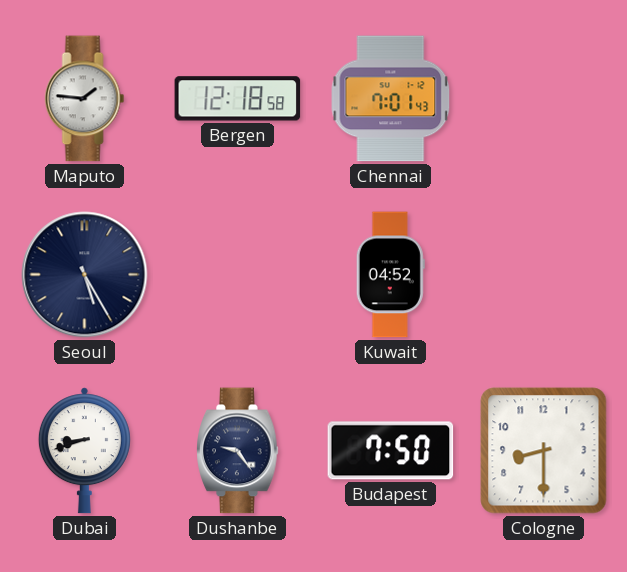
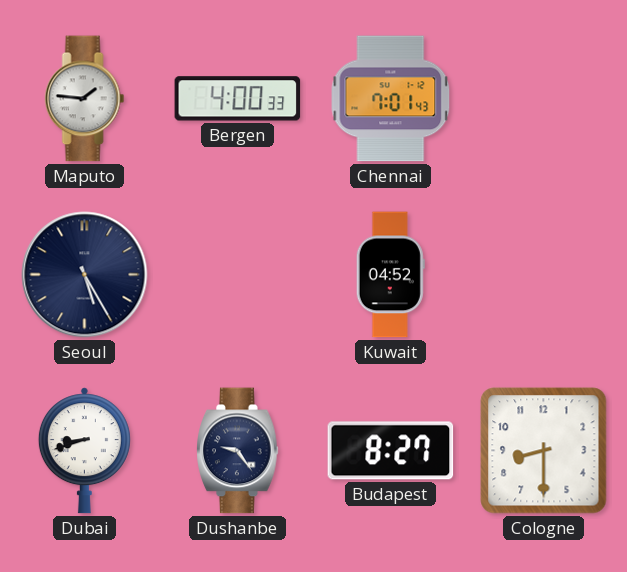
Bergen: 12:18 -> 4:00 (238, 99)
Budapest: 7:50 -> 8:27 (391, 451)
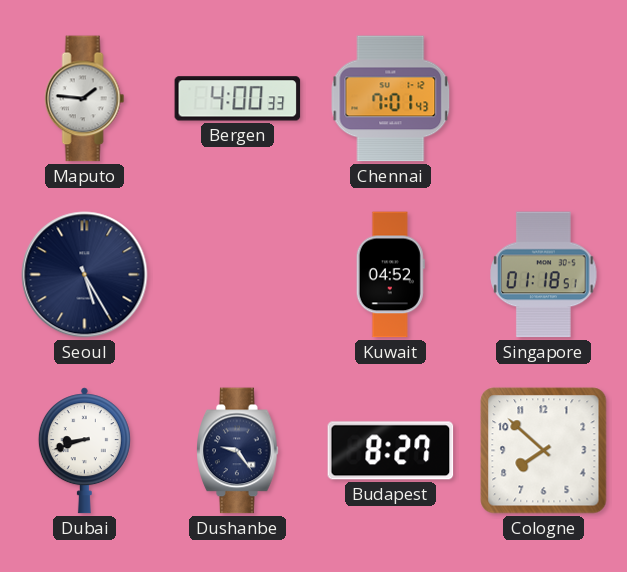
Singapore: none -> 01:18 (544, 275)
Cologne: 8:30 -> 7:52 (544, 451)
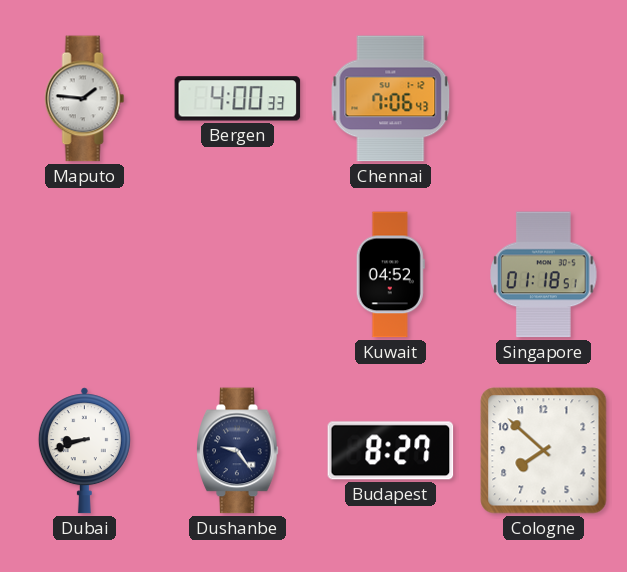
Chennai: 7:01 -> 7:06 (391, 99)
Seoul: 5:25 -> none (85, 275)
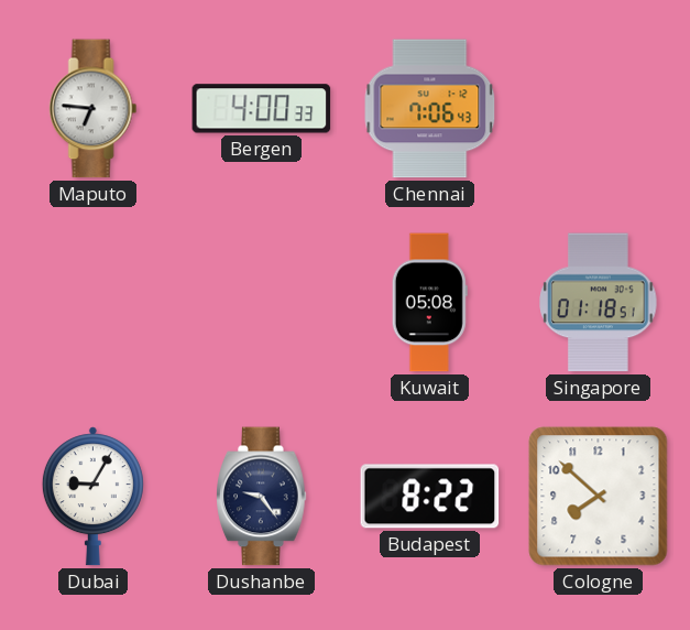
Maputo: 1:46 -> 6:46 (94, 109)
Kuwait: 04:52 -> 05:08 (429, 303)
Dubai: 8:42 -> 9:05 (92, 497)
Budapest: 8:27 -> 8:22 (430, 497)
